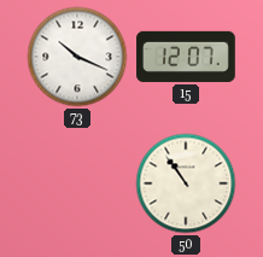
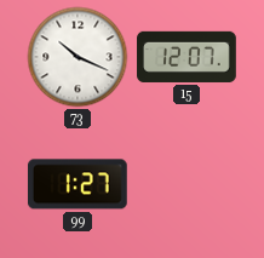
99: none -> 1:27 (78, 184)
50: 10:54 -> none (186, 183)
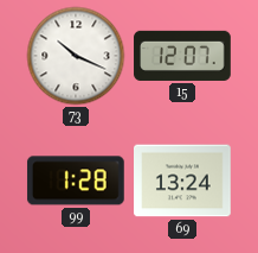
99: 1:27 -> 1:28 (76, 181)
69: none -> 13:24 (183, 181)
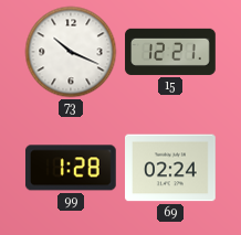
15: 12:07 -> 12:21 (170, 52)
69: 13:24 -> 02:24 (171, 168)
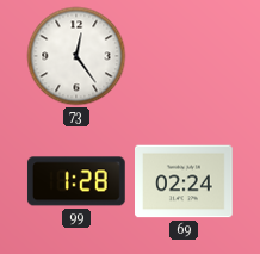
73: 10:19 -> 12:24 (76, 56)
15: 12:21 -> none (170, 52)
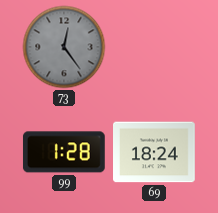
73 dial: white -> grey (64, 47)
69: 02:24 -> 18:24 (155, 152)
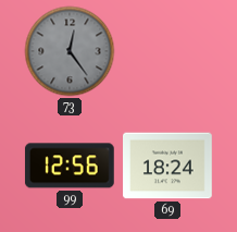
99: 1:28 -> 12:56 (70, 166)
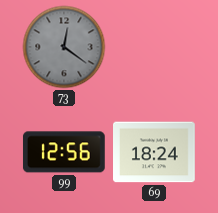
73: 12:24 -> 12:21 (64, 47)
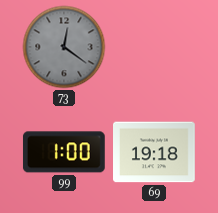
99: 12:56 -> 1:00 (64, 152)
69: 18:24 -> 19:18 (155, 152)
